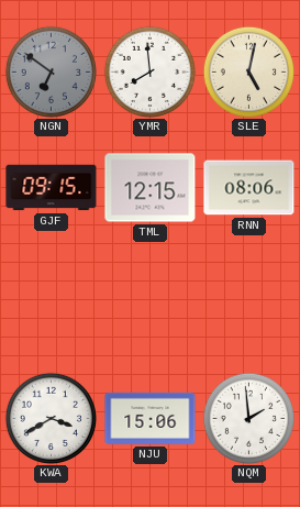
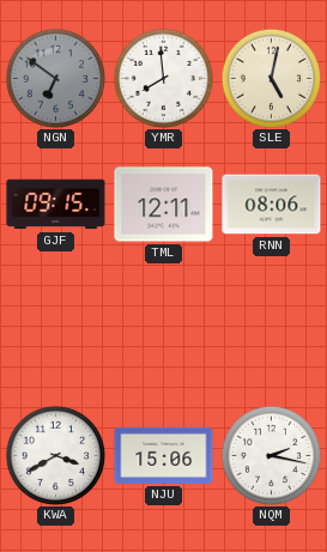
TML: 12:15 -> 12:11 (164, 205)
NQM: 1:59 -> 2:17 (271, 455)
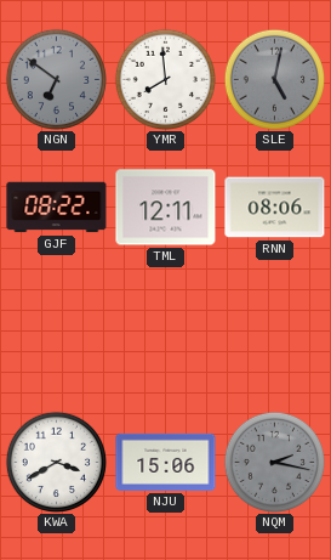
SLE dial: cream -> grey (274, 79)
GJF: 09:15 -> 08:22 (57, 208)
NQM dial: white -> grey (274, 462)
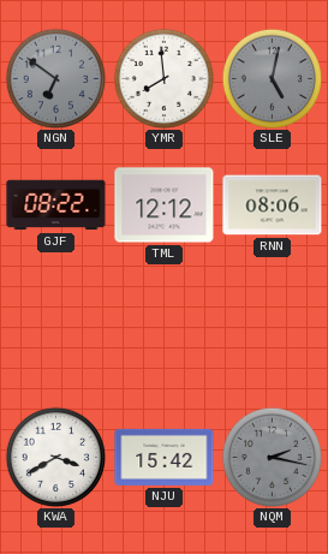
TML: 12:11 -> 12:12 (165, 205)
NJU: 15:06 -> 15:42 (165, 457)
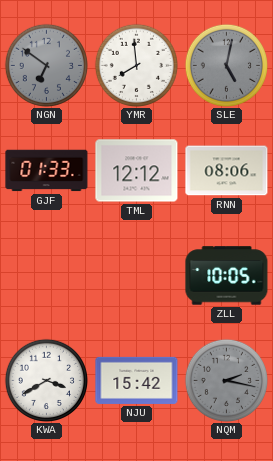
GJF: 08:22 -> 01:33 (47, 171)
ZLL: none -> 10:05 (227, 276)
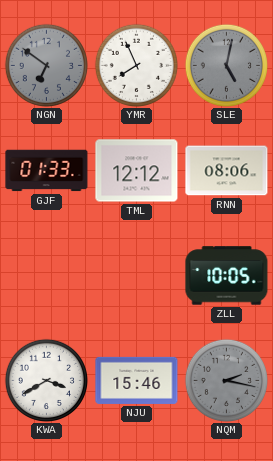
YMR: 7:59 -> 7:56 (136, 65)
NJU: 15:42 -> 15:46 (137, 380)
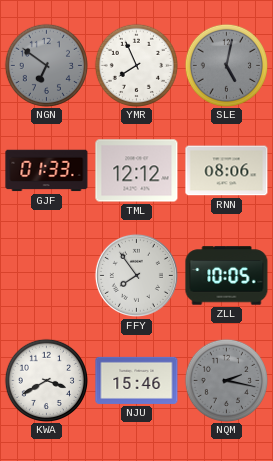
FFY: none -> 7:54 (136, 275)
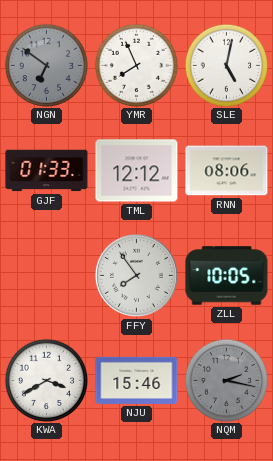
SLE dial: grey -> white (226, 65)
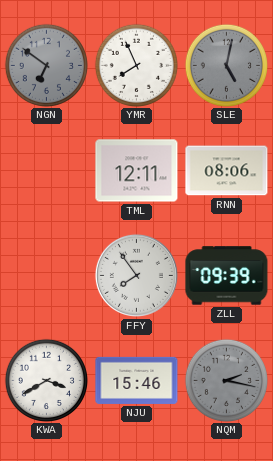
SLE dial: white -> grey (226, 65)
GJF: 01:33 -> none (47, 171)
TML: 12:12 -> 12:11 (137, 171)
ZLL: 10:05 -> 09:39 (227, 276)
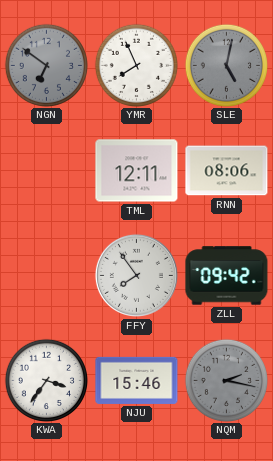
ZLL: 09:39 -> 09:42 (227, 276)
KWA: 3:40 -> 3:36 (46, 380)
